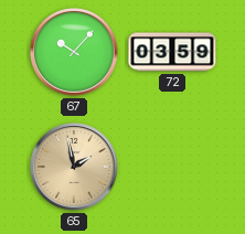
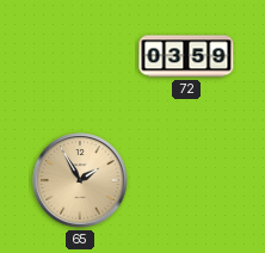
67: 10:07 -> none (74, 52)
65: 1:58 -> 1:55 (80, 180)
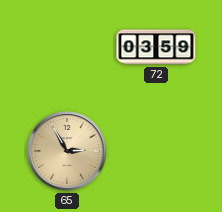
65: 1:55 -> 2:55 (67, 151)
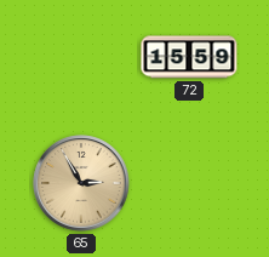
72: 03:59 -> 15:59 (189, 57)
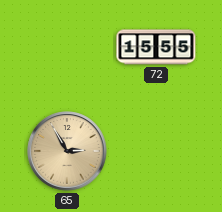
72: 15:59 -> 15:55 (156, 47)
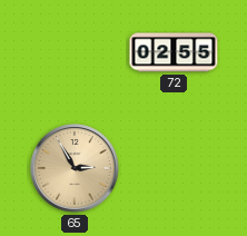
72: 15:55 -> 02:55 (174, 52)
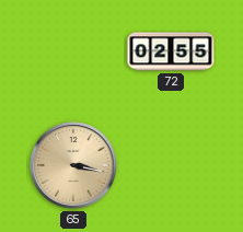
65: 2:55 -> 3:17 (73, 165)
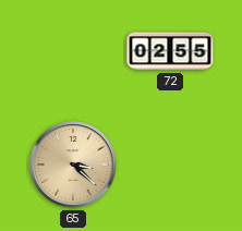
65: 3:17 -> 3:22 (73, 165)
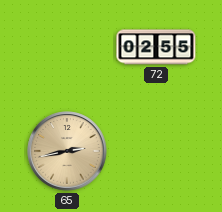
65: 3:22 -> 2:43 (67, 151)
